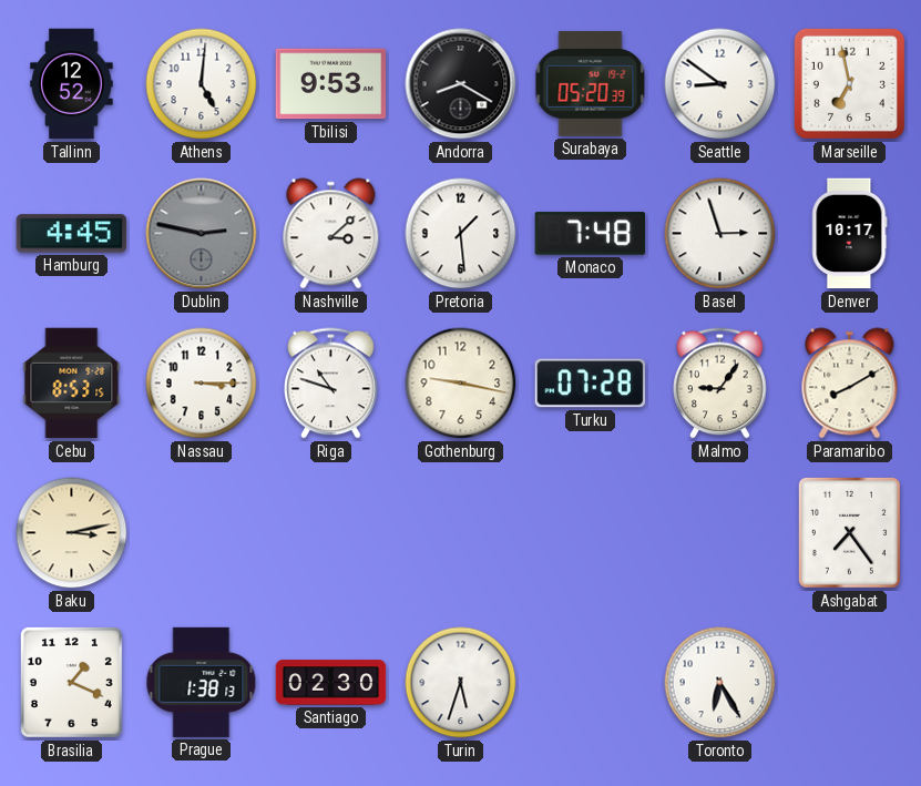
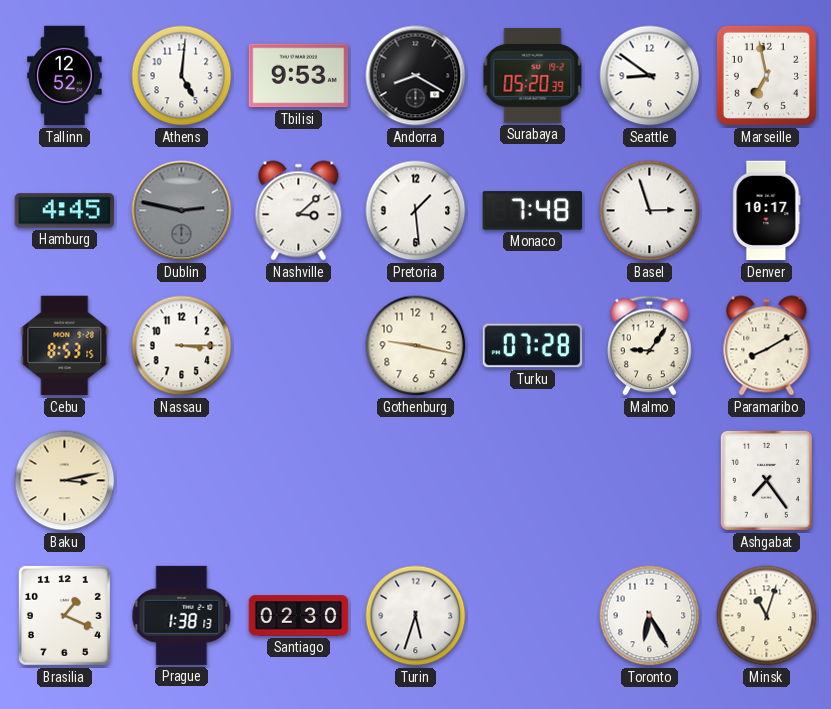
Riga: 10:48 -> none (331, 384)
Minsk: none -> 11:03 (767, 616)
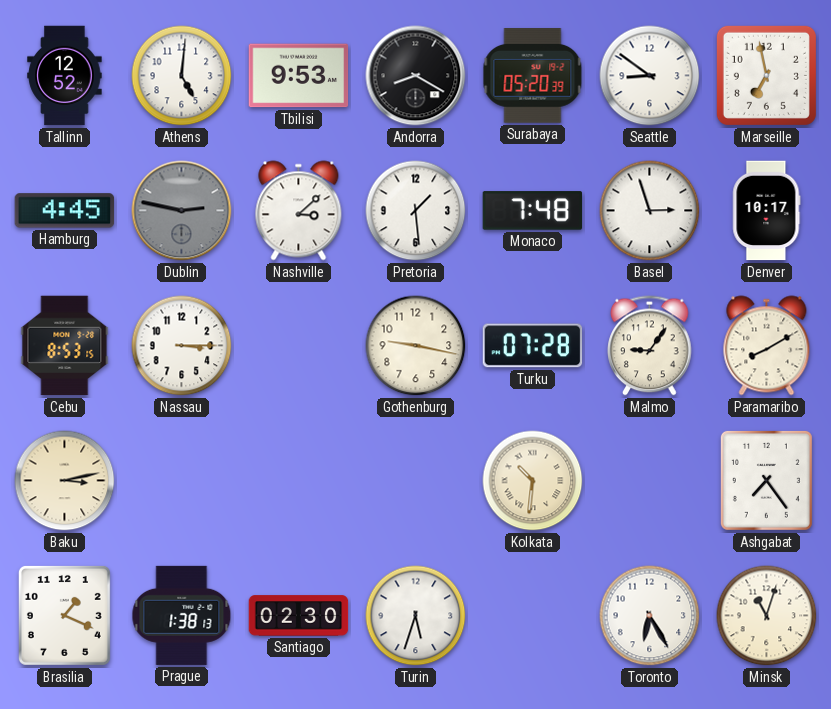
Kolkata: none -> 10:31 (533, 481)
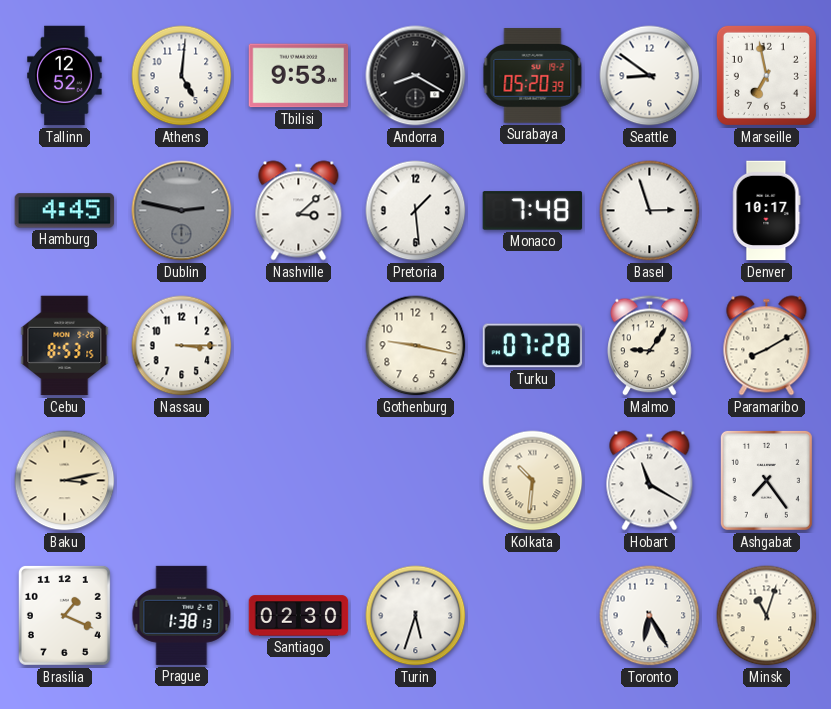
Hobart: none -> 11:20 (650, 481)
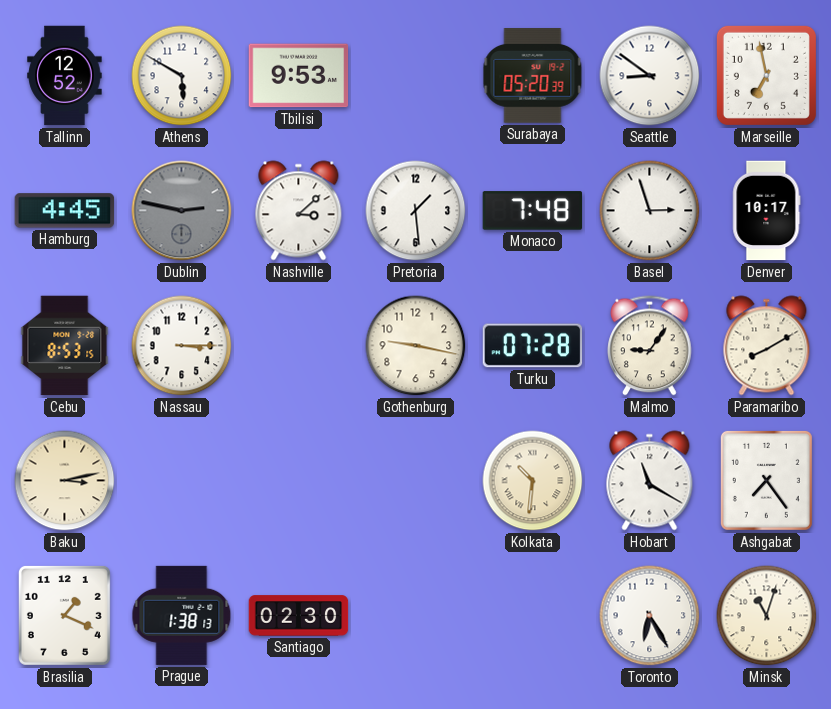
Athens: 5:01 -> 5:50 (182, 76)
Andorra: 8:20 -> none (416, 76)
Turin: 5:33 -> none (416, 616)
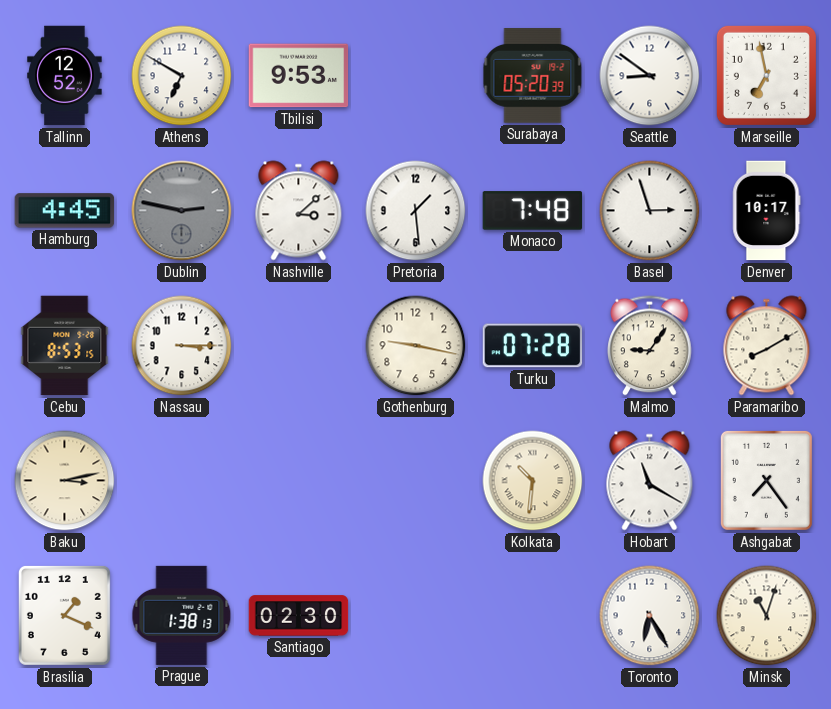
Athens: 5:50 -> 6:50 (182, 76)
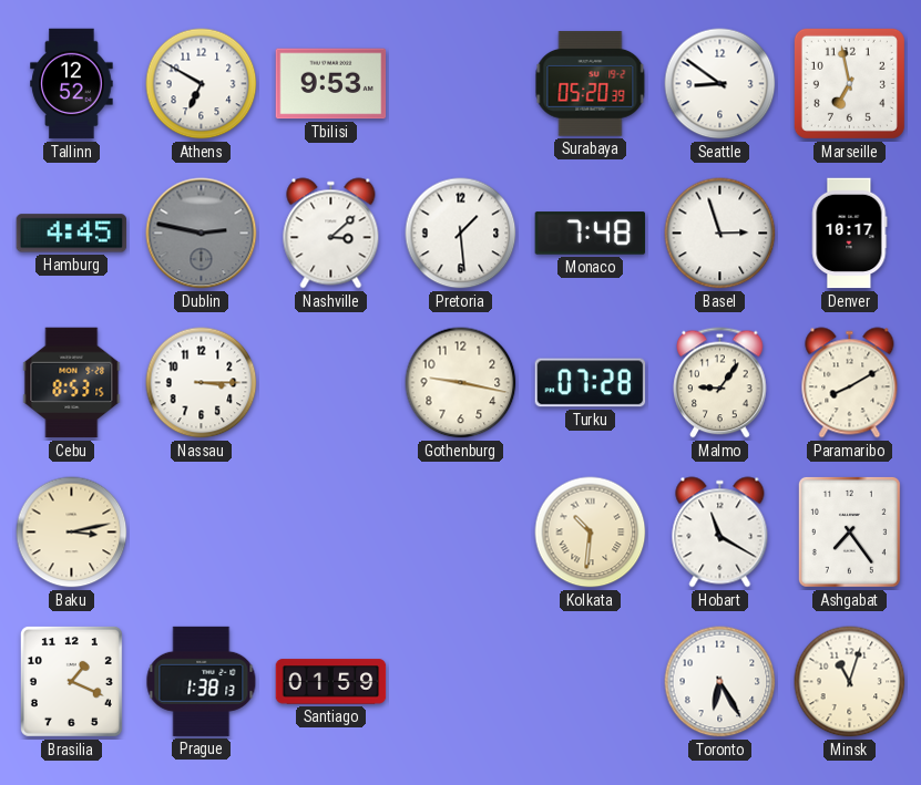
Santiago: 02:30 -> 01:59 (331, 682)
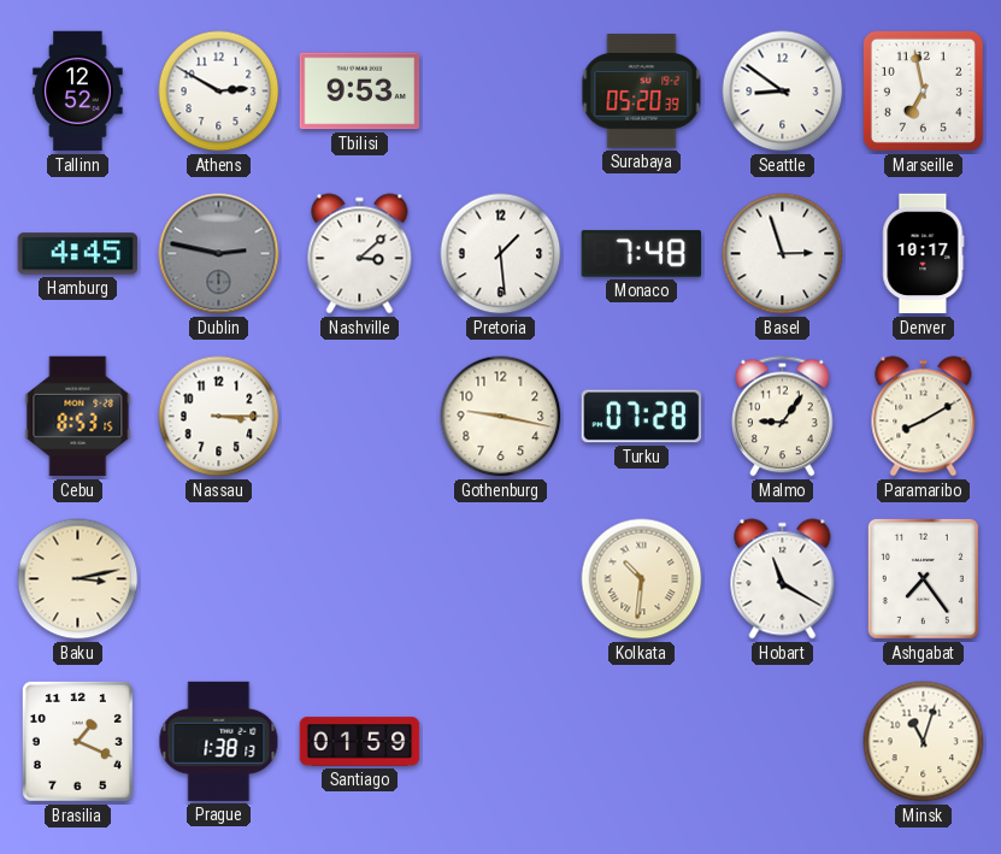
Athens: 6:50 -> 2:50 (219, 92)
Toronto: 6:25 -> none (720, 682)
